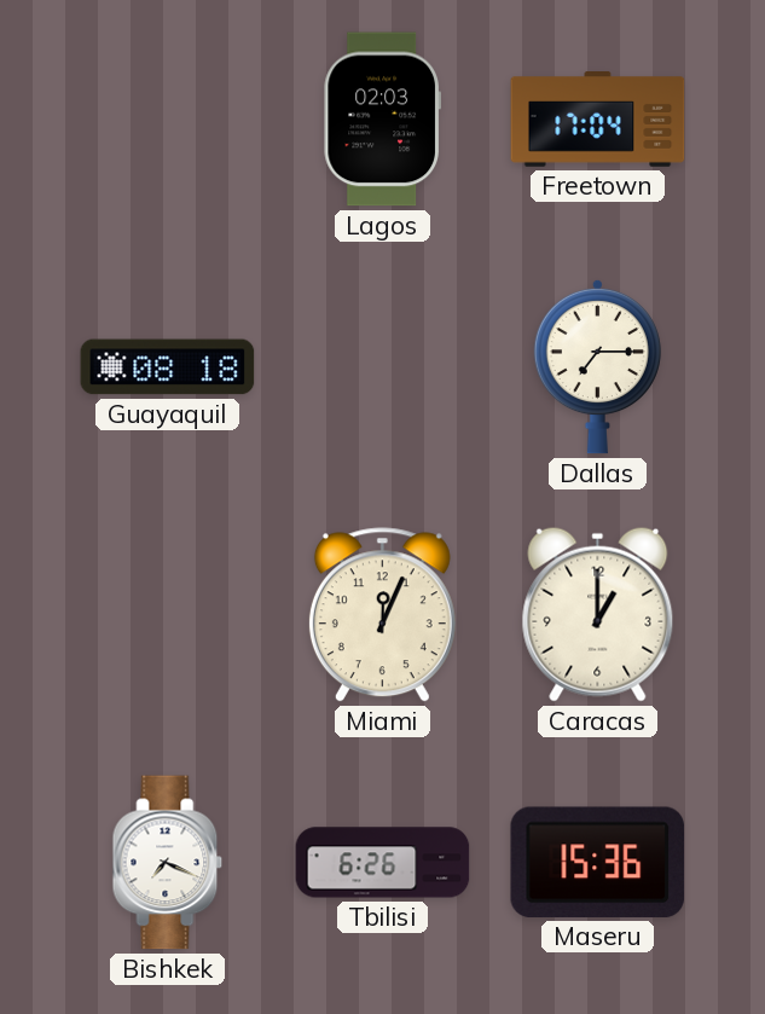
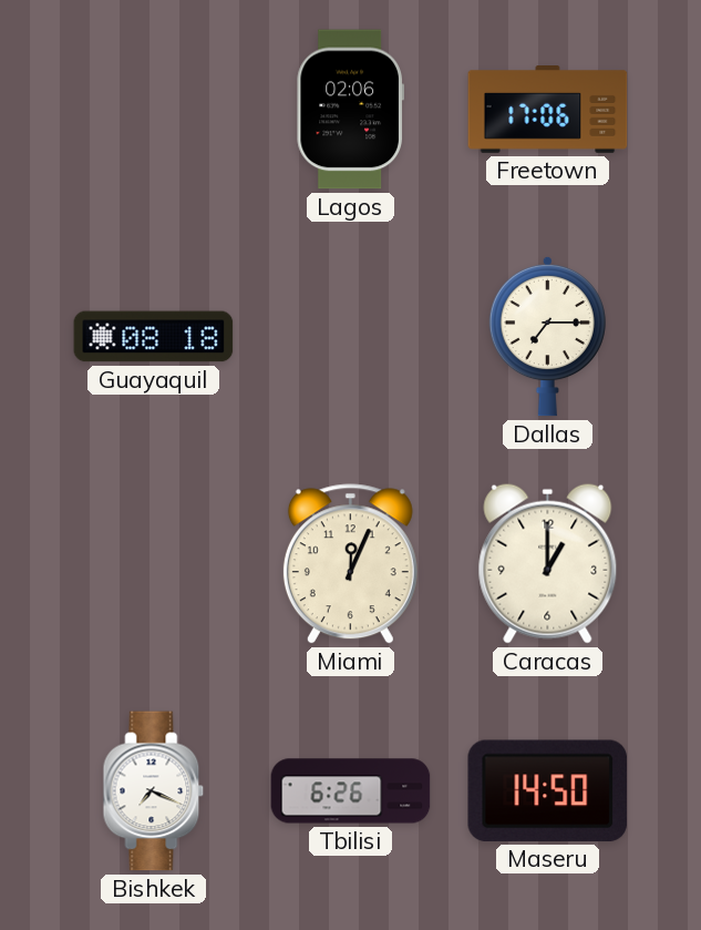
Lagos: 02:03 -> 02:06 (350, 110)
Freetown: 17:04 -> 17:06 (548, 110)
Maseru: 15:36 -> 14:50 (548, 790)
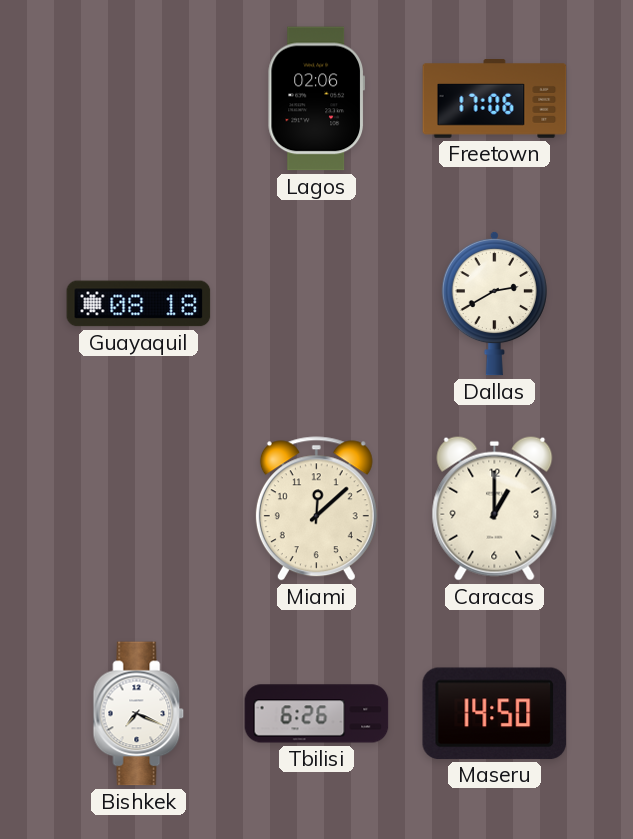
Dallas: 7:15 -> 2:40 (494, 303)
Miami: 12:04 -> 12:08 (316, 509)
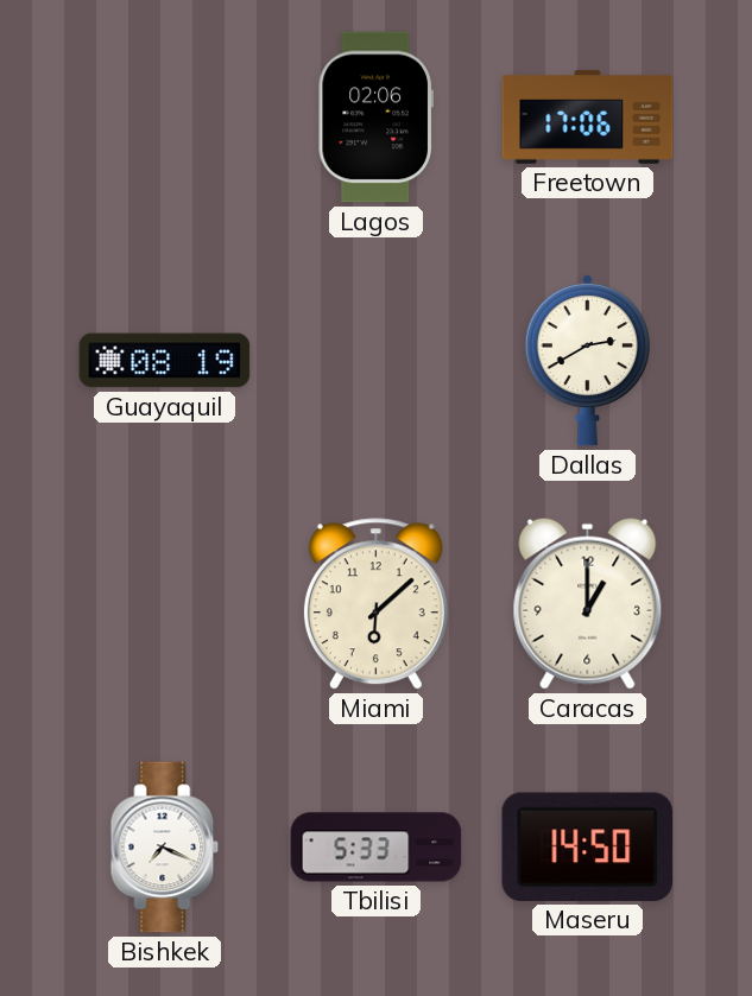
Guayaquil: 08:18 -> 08:19 (165, 361)
Miami: 12:08 -> 6:08 (375, 604)
Tbilisi: 6:26 -> 5:33 (377, 848)
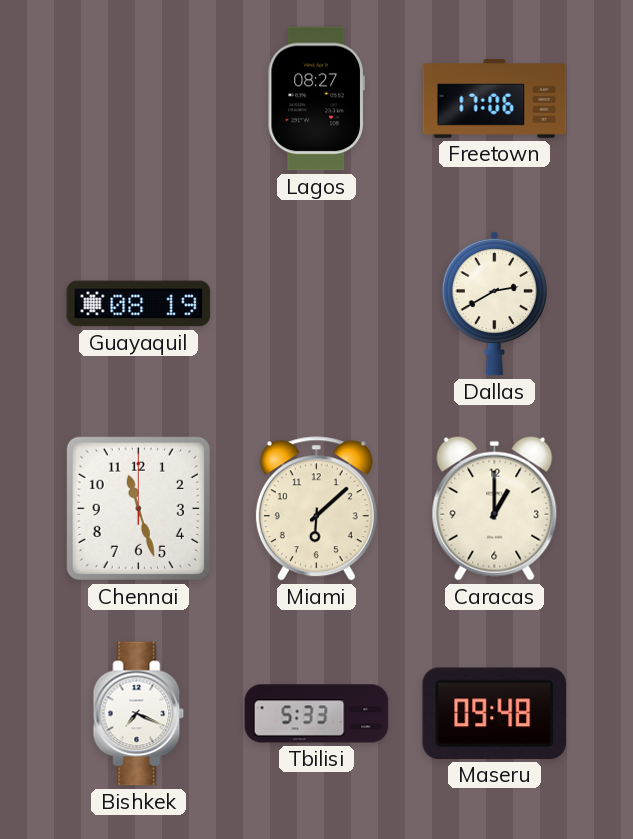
Lagos: 02:06 -> 08:27 (316, 99)
Chennai: none -> 11:27 (138, 508)
Maseru: 14:50 -> 09:48 (495, 713)
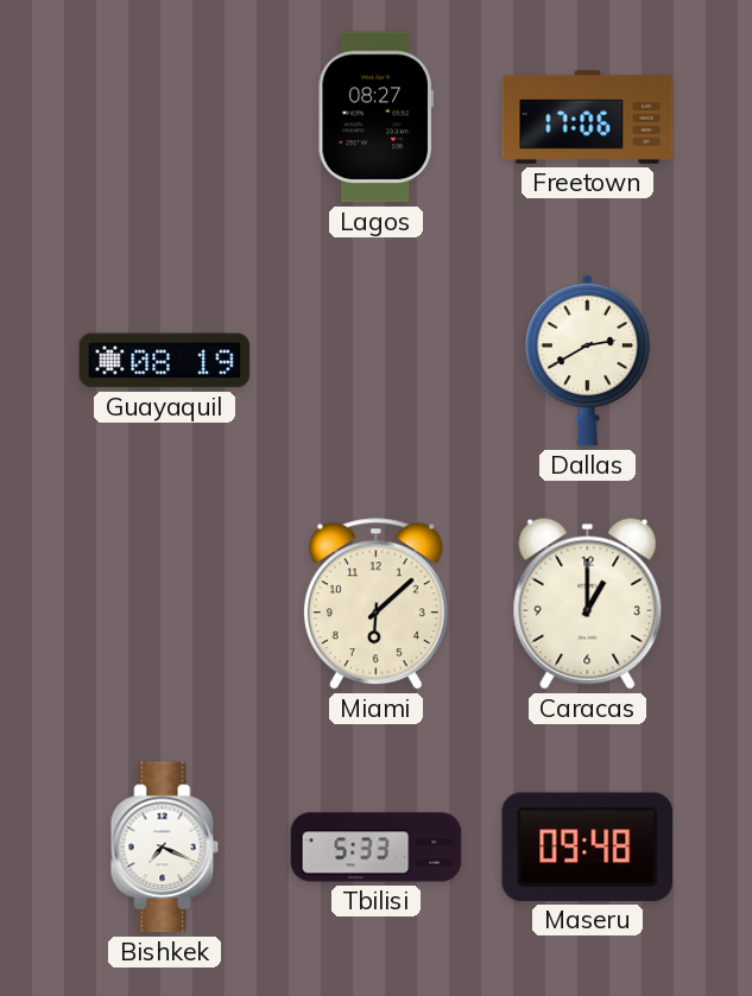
Chennai: 11:27 -> none (138, 508)
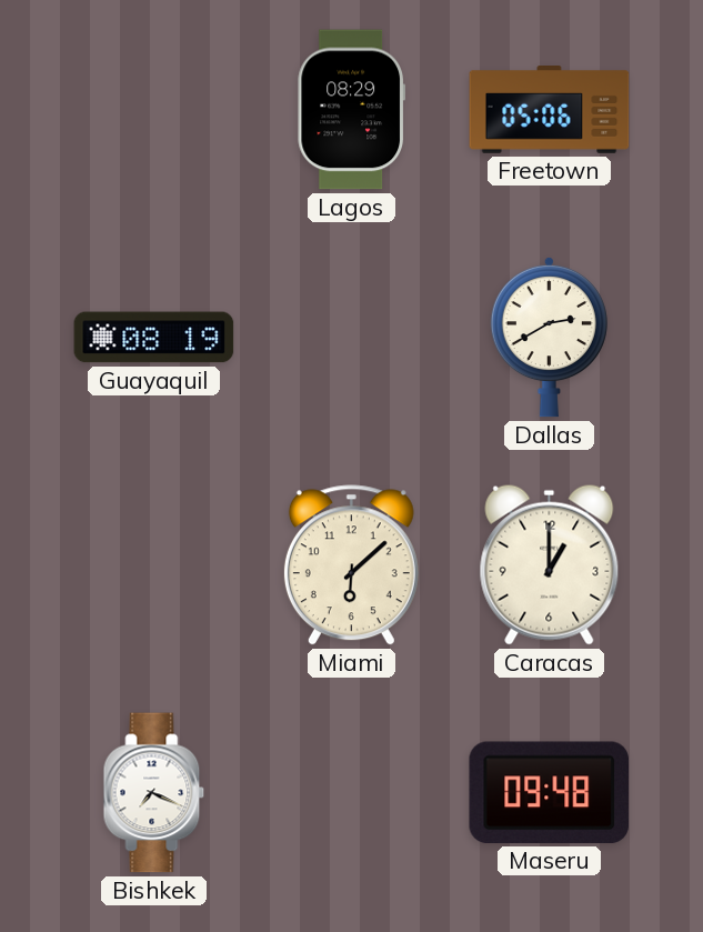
Lagos: 08:27 -> 08:29 (351, 110)
Freetown: 17:06 -> 05:06 (550, 110)
Tbilisi: 5:33 -> none (377, 848)
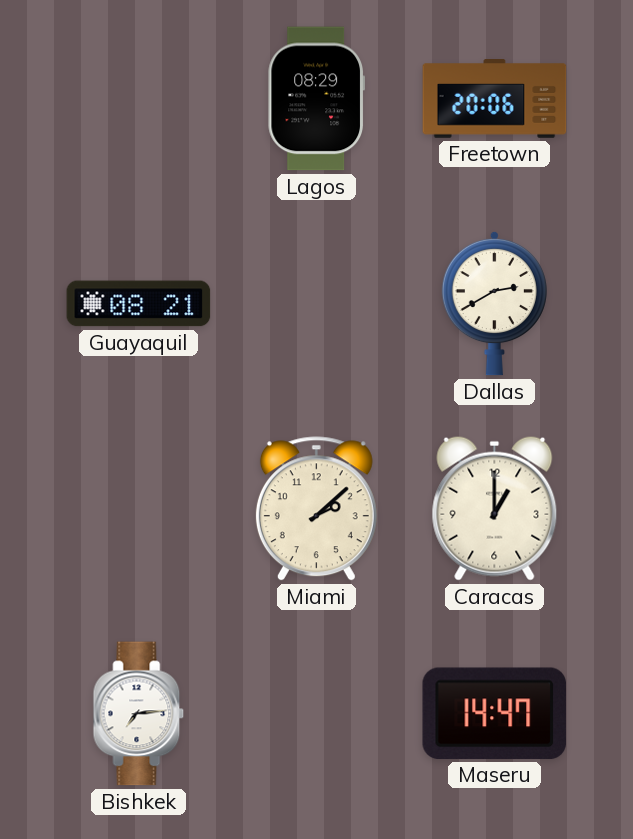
Freetown: 05:06 -> 20:06 (495, 99)
Guayaquil: 08:19 -> 08:21 (139, 304)
Miami: 6:08 -> 2:08 (316, 509)
Bishkek: 7:19 -> 7:14 (139, 714)
Maseru: 09:48 -> 14:47 (495, 713)
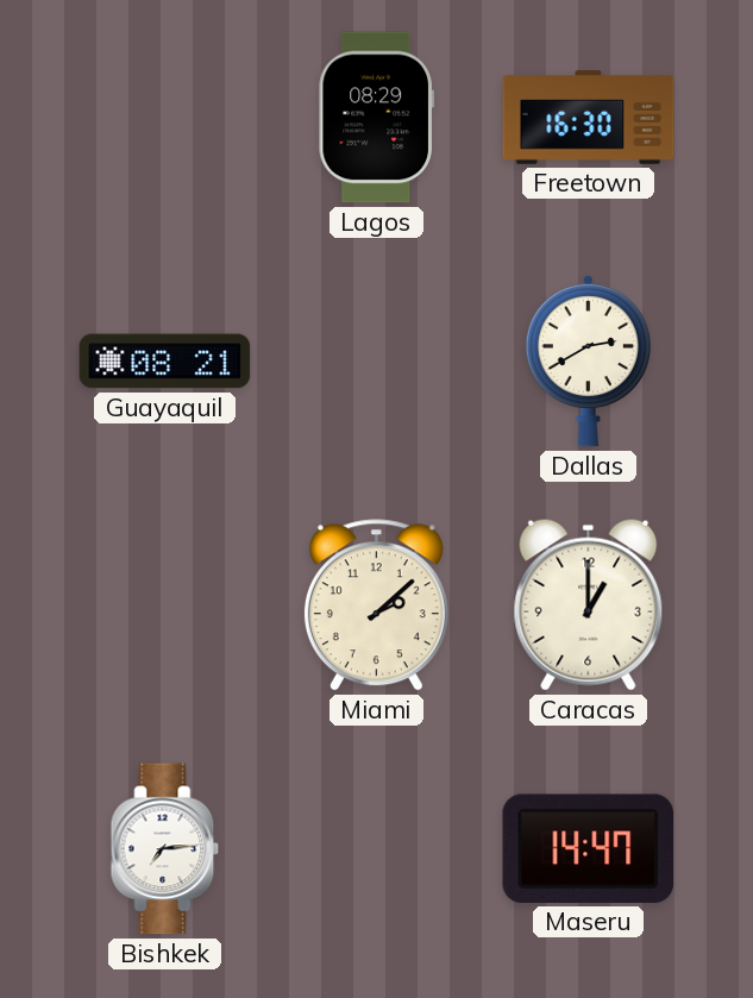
Freetown: 20:06 -> 16:30 (589, 118)
